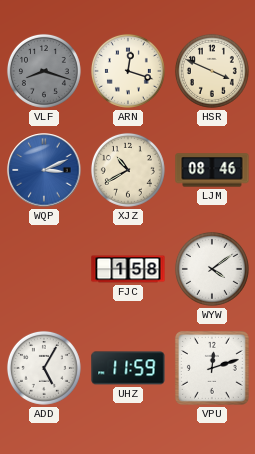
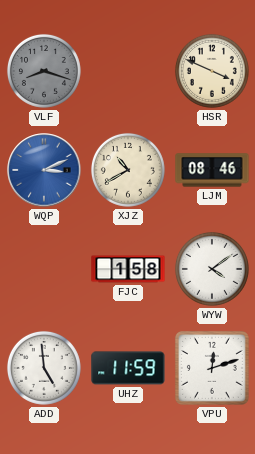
ARN: 12:18 -> none (128, 71)
ADD: 5:05 -> 4:59 (44, 368)
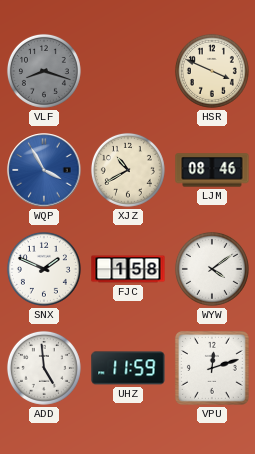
WQP: 3:11 -> 3:55 (44, 170)
SNX: none -> 1:49 (44, 269)
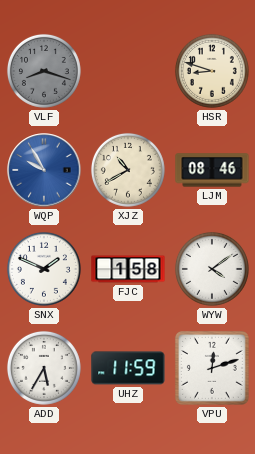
HSR: 3:49 -> 8:48 (212, 71)
WQP: 3:55 -> 9:55 (44, 170)
ADD: 4:59 -> 5:35 (44, 368)
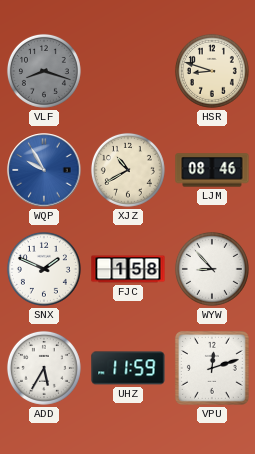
WYW: 4:09 -> 8:53 (212, 269)
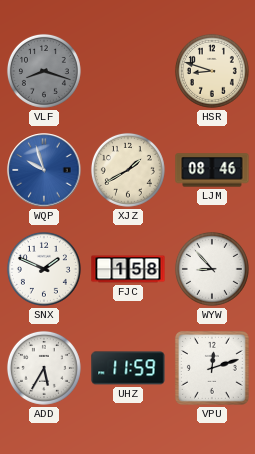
WQP: 9:55 -> 9:57 (44, 170)
XJZ: 10:40 -> 1:40 (128, 170)
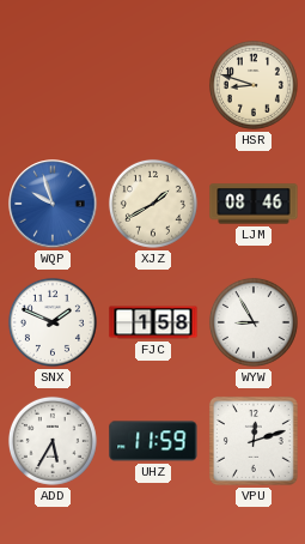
VLF: 8:18 -> none (44, 71)
WYW: 8:53 -> 8:55 (254, 322)
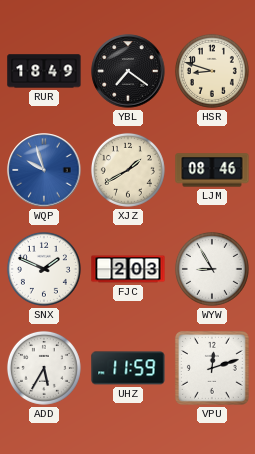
RUR: none -> 18:49 (44, 71)
YBL: none -> 7:21 (128, 71)
FJC: 1:58 -> 2:03 (128, 269)
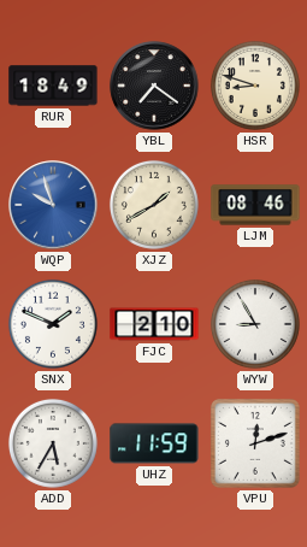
FJC: 2:03 -> 2:10 (154, 324)
